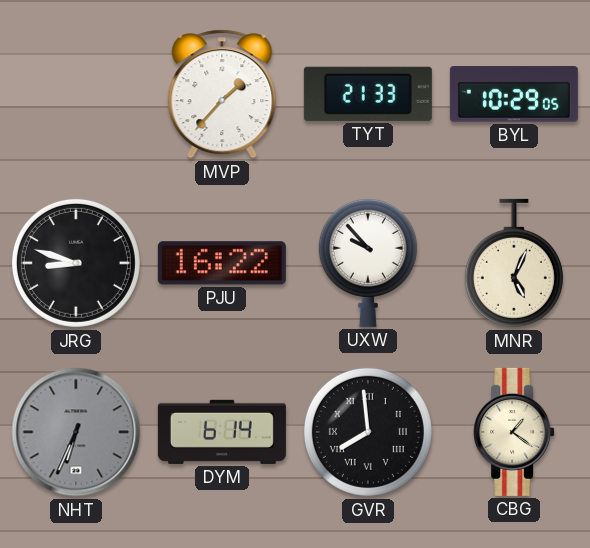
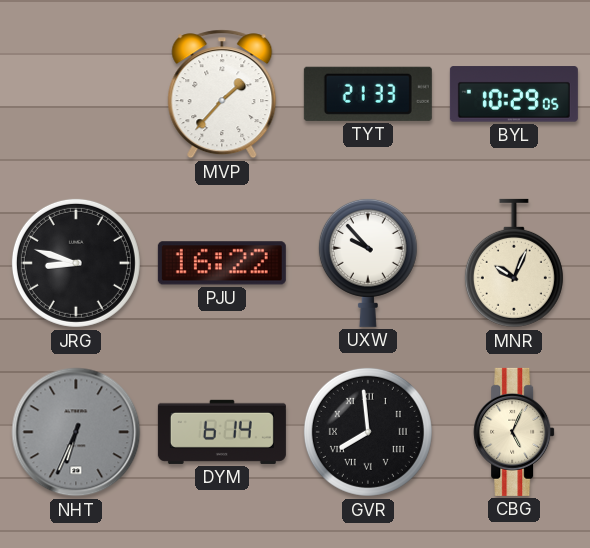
MNR: 5:04 -> 10:04 (514, 263)
CBG: 1:21 -> 5:04 (514, 432)
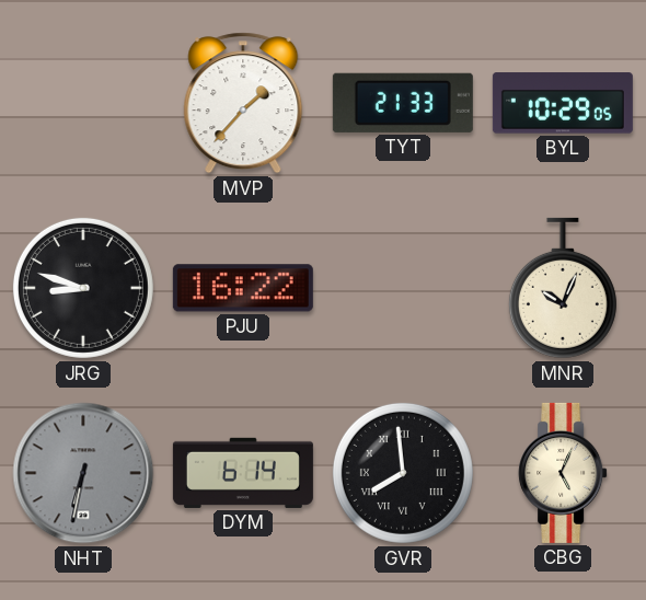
UXW: 9:53 -> none (368, 262)
NHT: 6:34 -> 6:32 (83, 473)
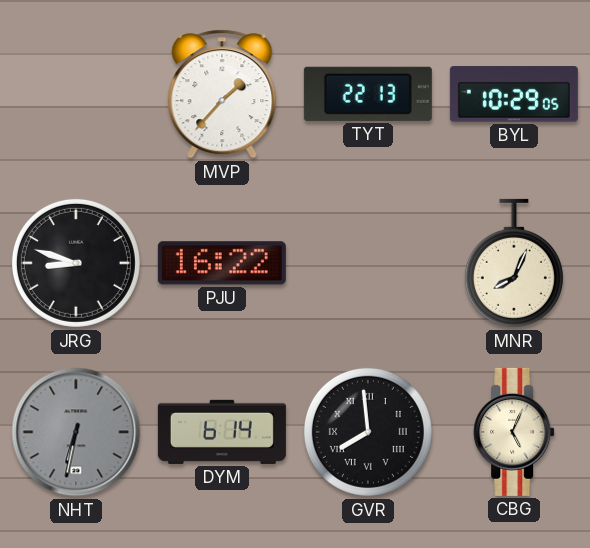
TYT: 21:33 -> 22:13 (368, 94)
MNR: 10:04 -> 8:04 (514, 263)
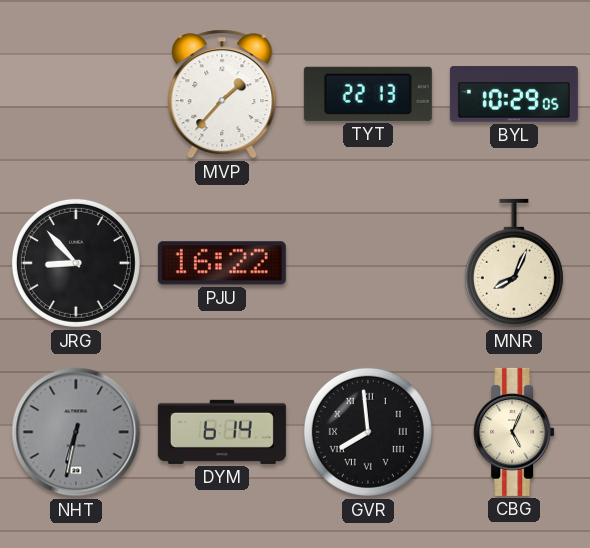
JRG: 8:48 -> 8:53 (76, 263)
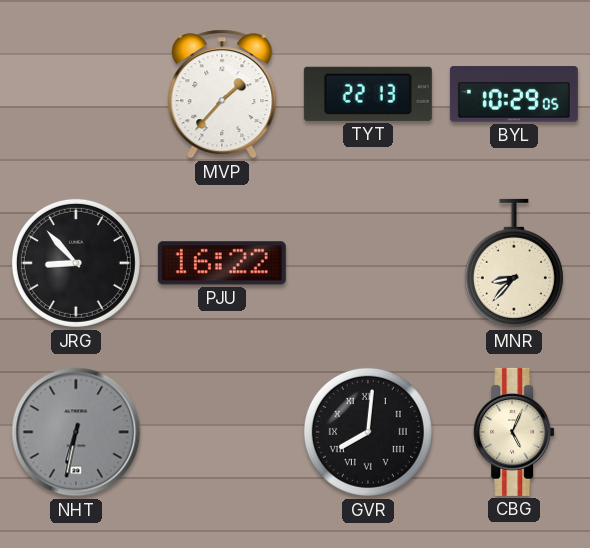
MNR: 8:04 -> 8:37 (514, 263)
DYM: 6:14 -> none (222, 432)
GVR: 7:59 -> 8:01 (368, 432)
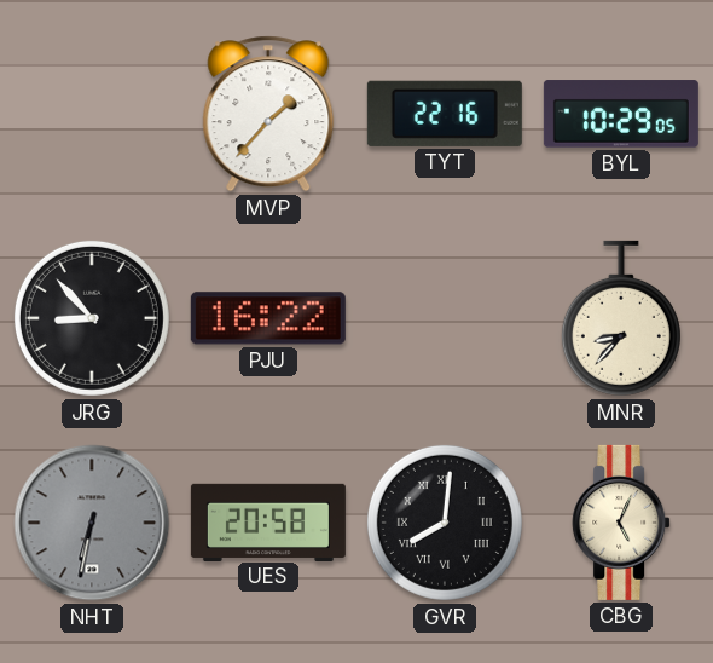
TYT: 22:13 -> 22:16 (445, 114)
UES: none -> 20:58 (268, 521)
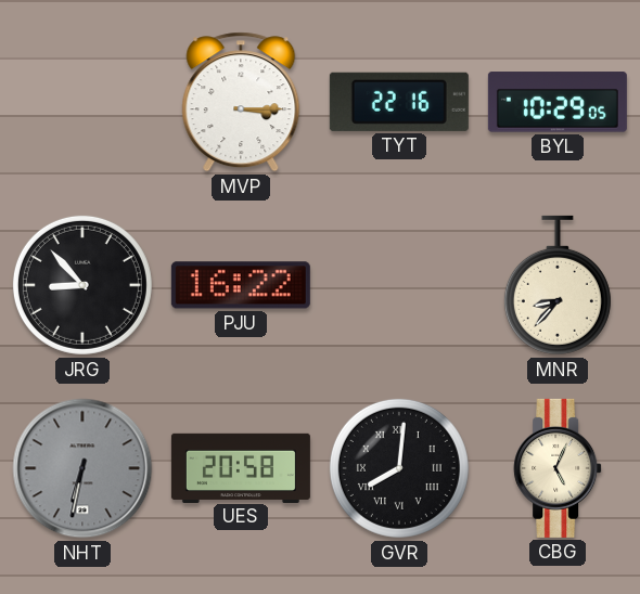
MVP: 1:37 -> 3:15 (241, 102)
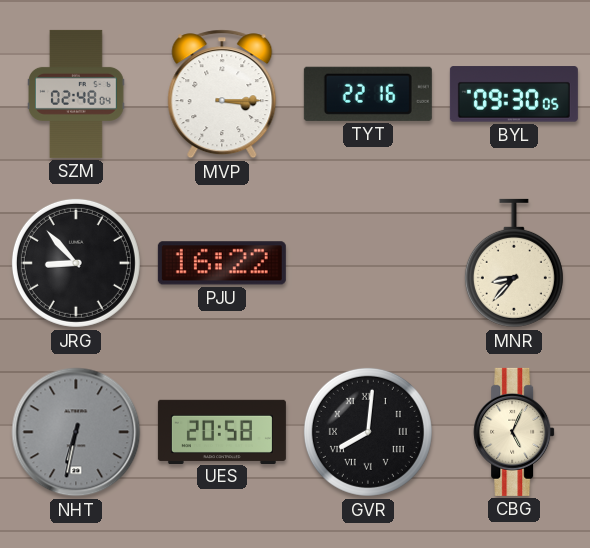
SZM: none -> 02:48 (77, 94)
BYL: 10:29 -> 09:30 (514, 94)
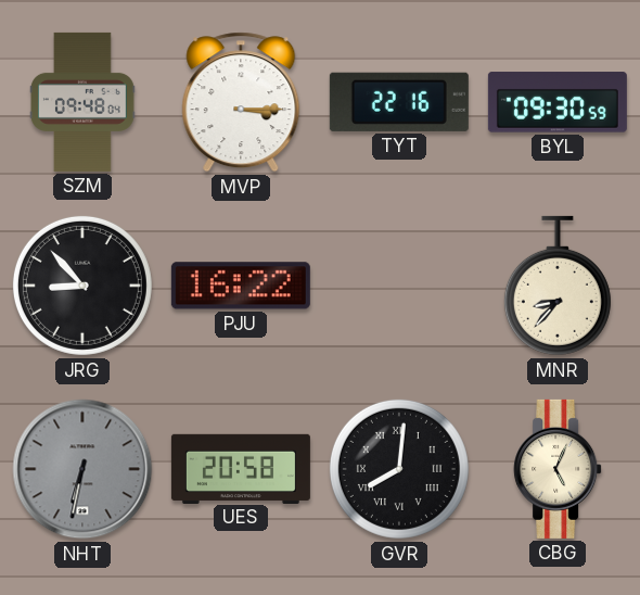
SZM: 02:48 -> 09:48 (84, 102)
BYL: 09:30:05 -> 09:30:59 (558, 102)
